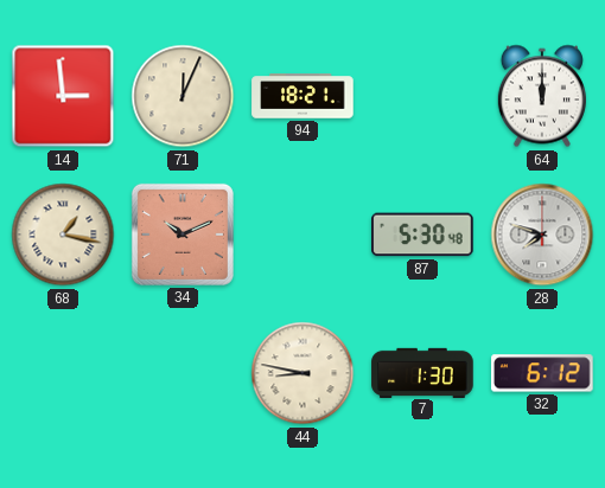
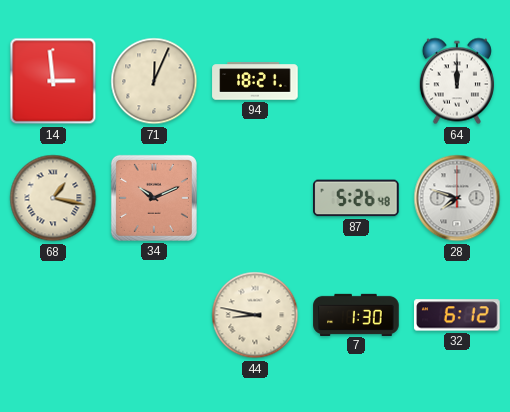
87: 5:30 -> 5:26 (356, 198)
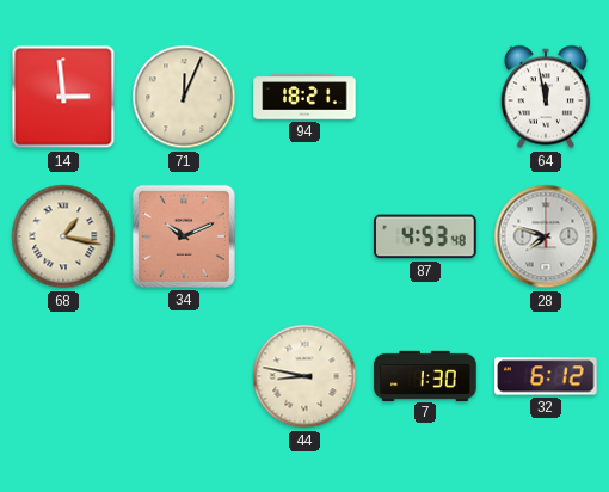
64: 12:00 -> 11:58 (546, 97)
87: 5:26 -> 4:53 (425, 236)
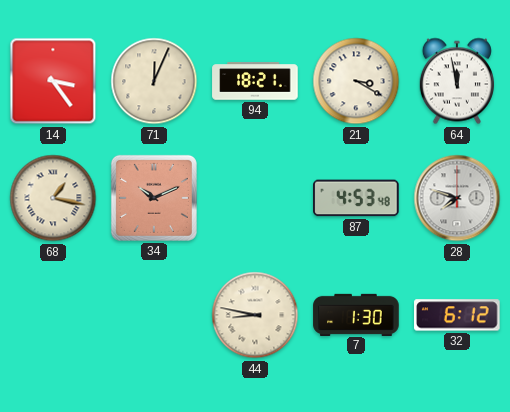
14: 2:59 -> 3:24 (53, 81)
21: none -> 3:20 (356, 81)
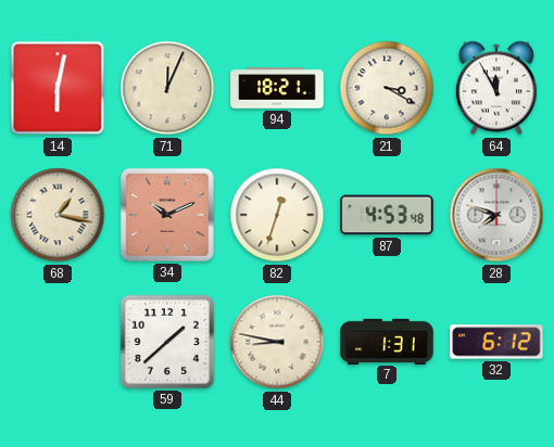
14: 3:24 -> 6:02 (58, 88)
64: 11:58 -> 11:55 (496, 88)
82: none -> 12:33 (277, 215)
59: none -> 1:38 (167, 342)
7: 1:30 -> 1:31 (387, 341)
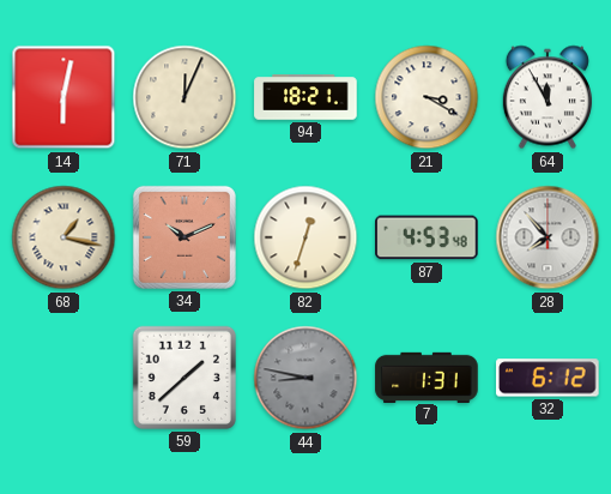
28: 7:48 -> 7:53 (548, 237)
44 dial: cream -> grey (305, 378)
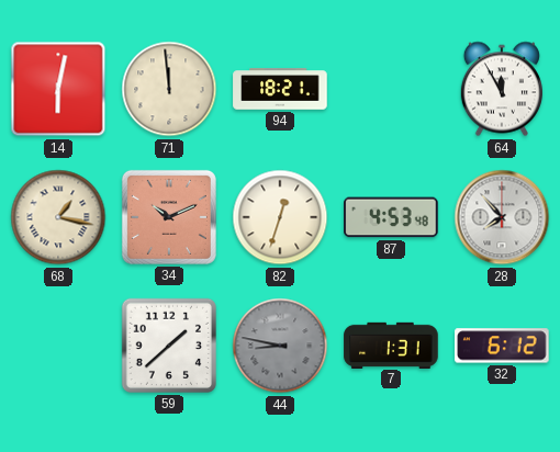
71: 12:04 -> 11:59 (169, 89)
21: 3:20 -> none (427, 97)
